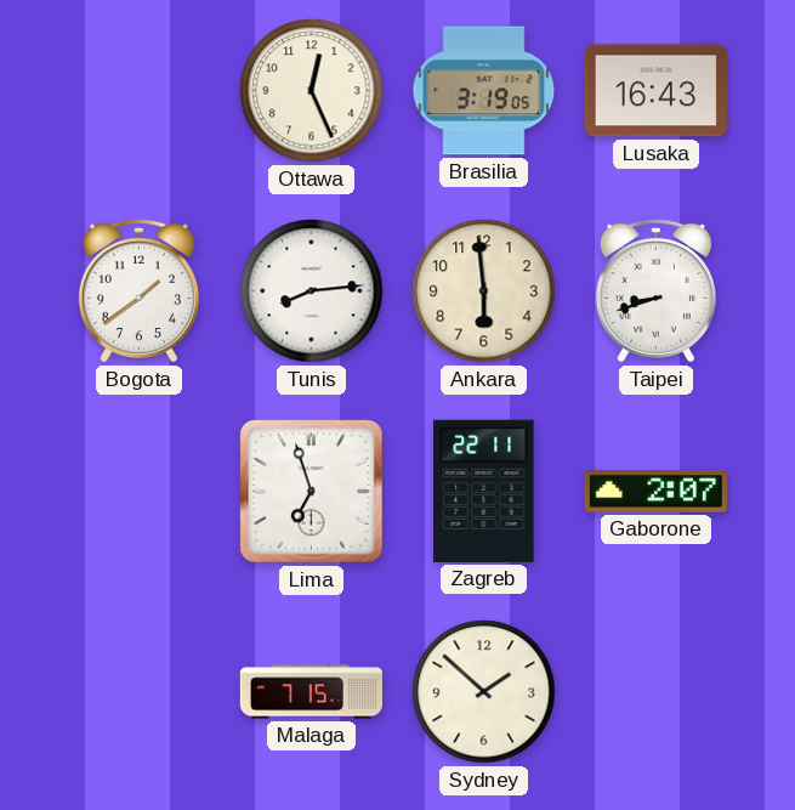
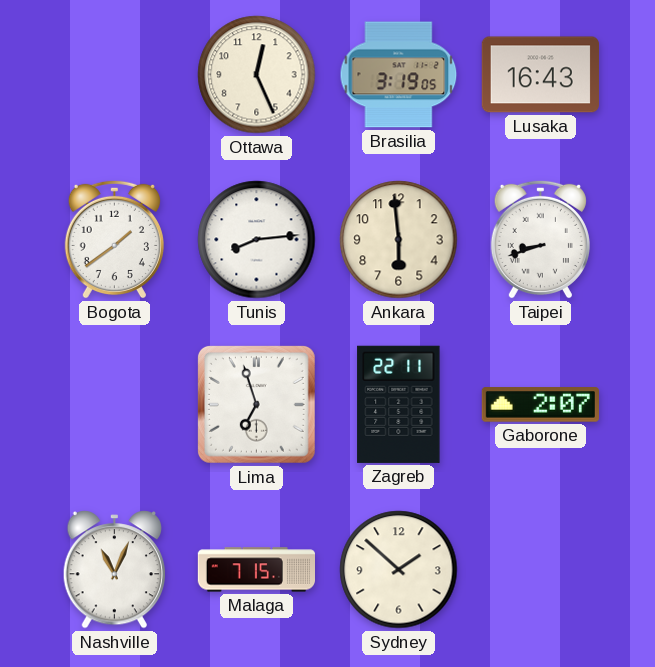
Nashville: none -> 11:04 (114, 570)
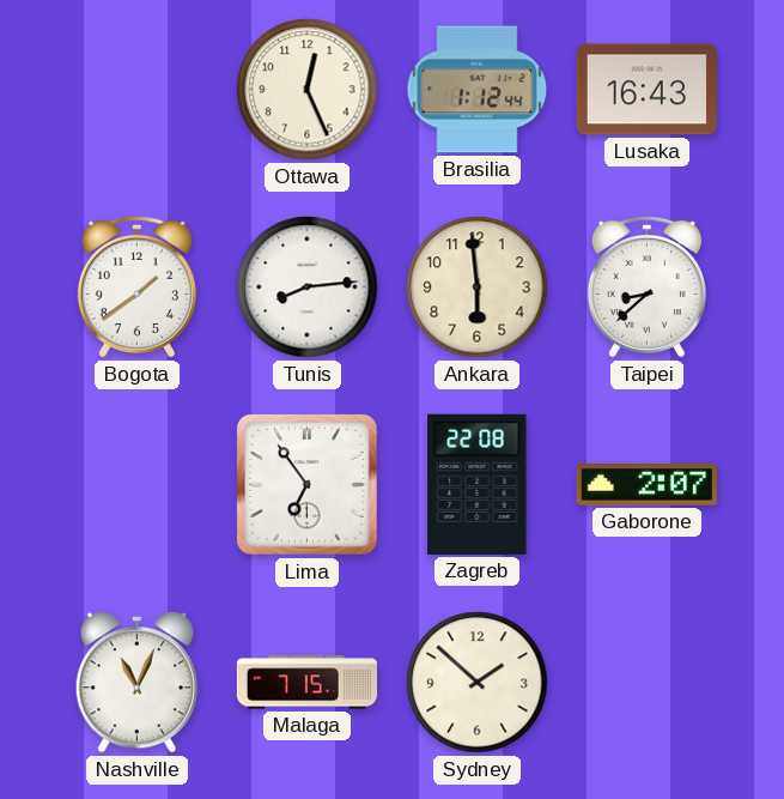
Brasilia: 3:19 -> 1:12 (478, 90)
Taipei: 8:42 -> 8:38 (646, 286)
Lima: 6:57 -> 6:54 (306, 484)
Zagreb: 22:11 -> 22:08 (478, 484)
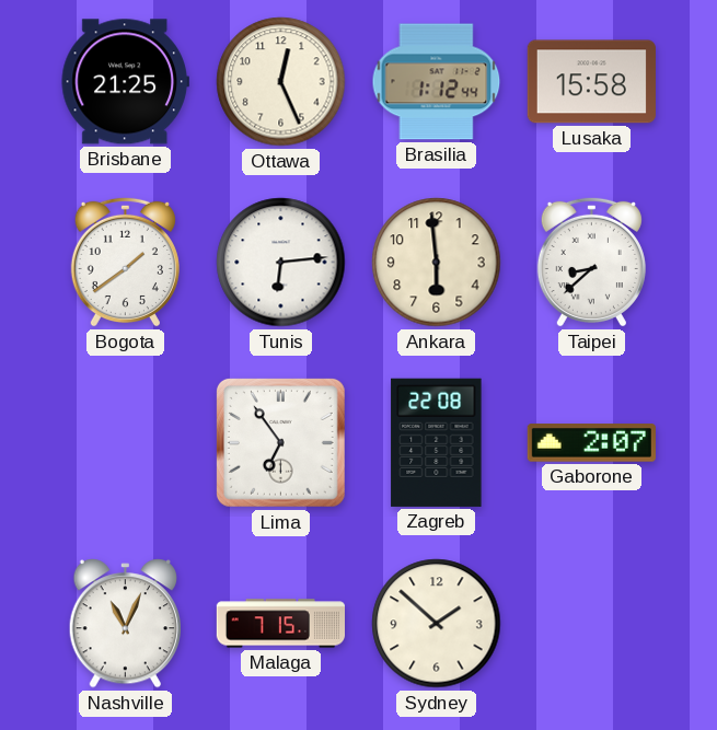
Brisbane: none -> 21:25 (125, 82)
Lusaka: 16:43 -> 15:58 (591, 82)
Tunis: 8:14 -> 6:14 (281, 263)
